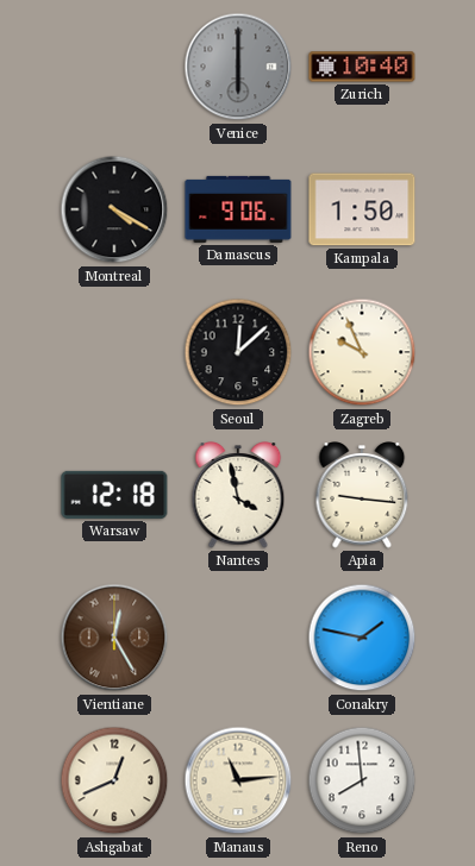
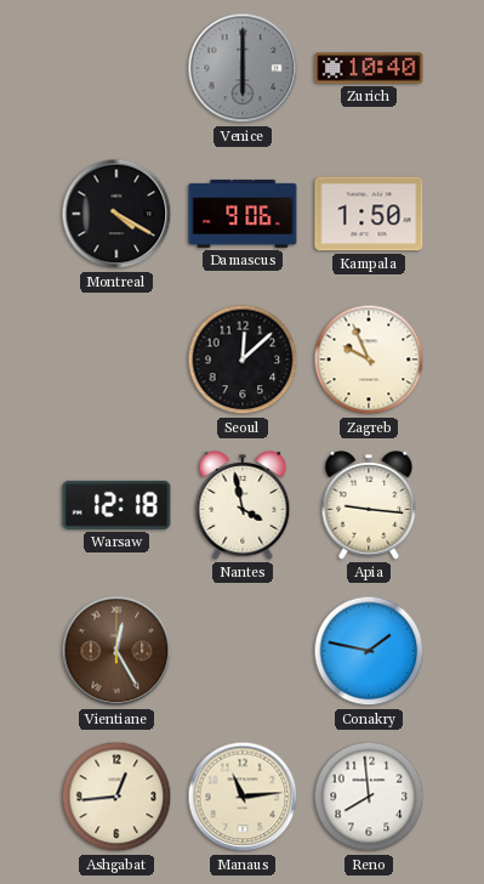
Ashgabat: 12:41 -> 12:44 (116, 797)
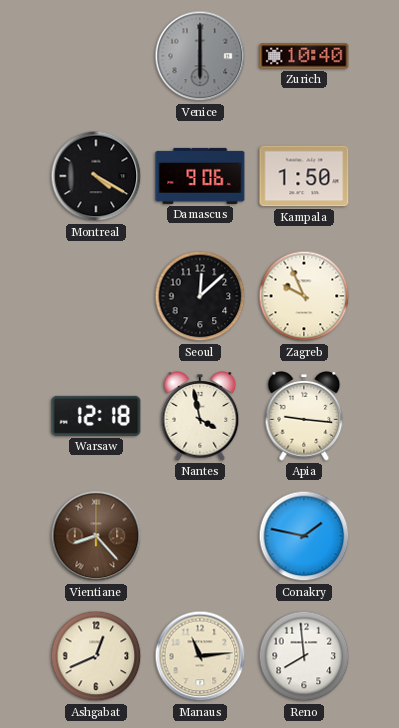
Vientiane: 12:25 -> 8:23 (96, 536)
Ashgabat: 12:44 -> 12:41 (96, 656)
